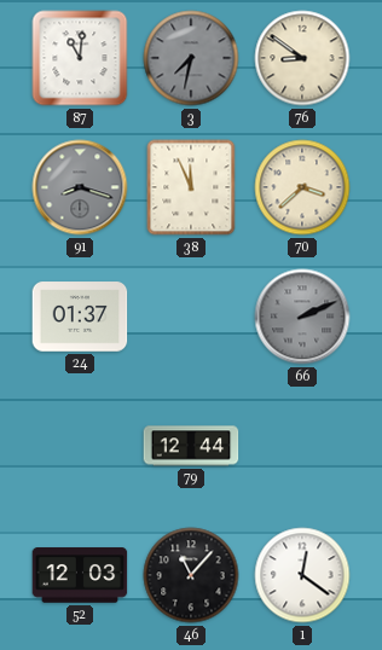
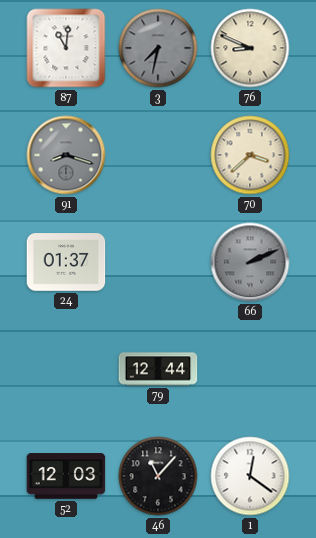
76: 8:51 -> 8:49 (250, 48)
38: 11:56 -> none (191, 187)
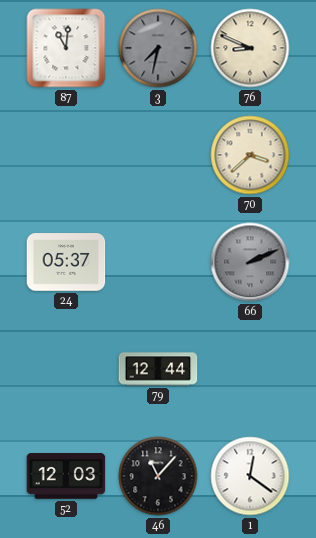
91: 8:18 -> none (66, 155)
24: 01:37 -> 05:37 (66, 262)
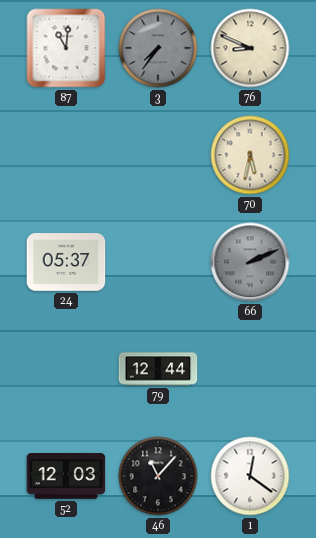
3: 7:32 -> 7:36 (158, 48)
70: 3:38 -> 5:32 (250, 155)
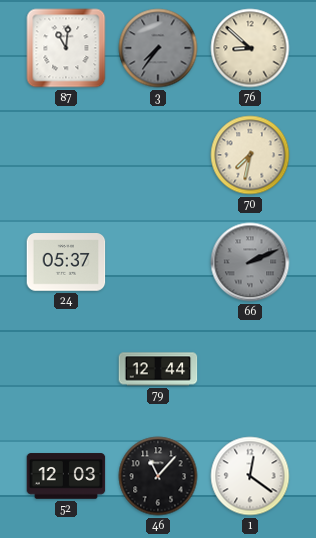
76: 8:49 -> 8:52 (250, 48)
70: 5:32 -> 7:32 (250, 155)
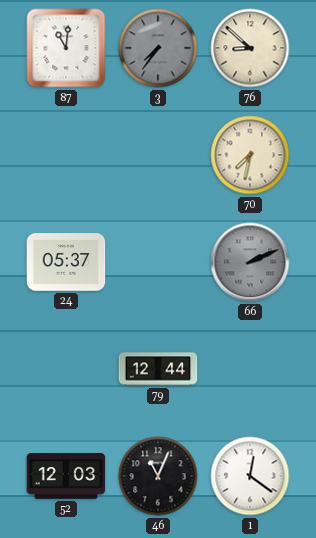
46: 11:07 -> 11:04 (158, 476)
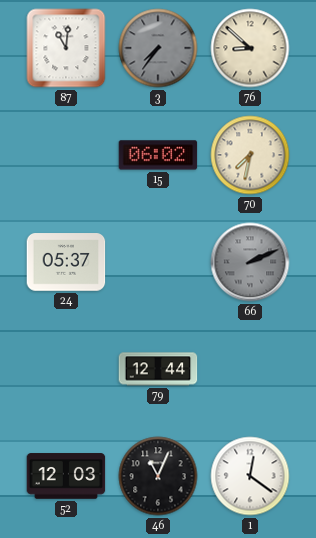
15: none -> 06:02 (158, 155)
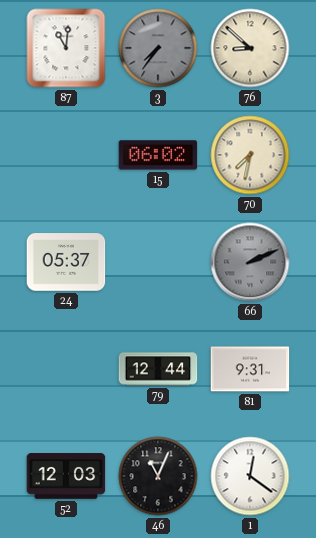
81: none -> 9:31 (250, 369)
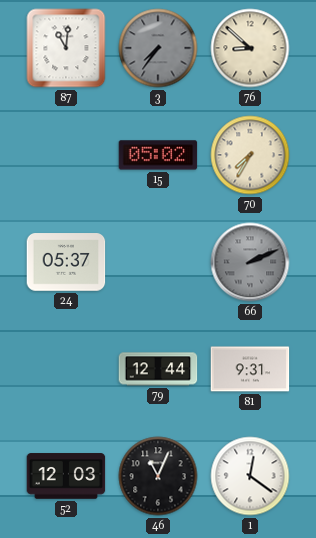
15: 06:02 -> 05:02 (158, 155)
70: 7:32 -> 7:35 (250, 155)
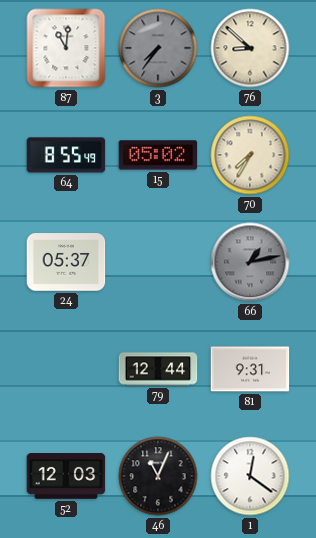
64: none -> 8:55 (66, 155)
66: 2:11 -> 1:13 (250, 262)
